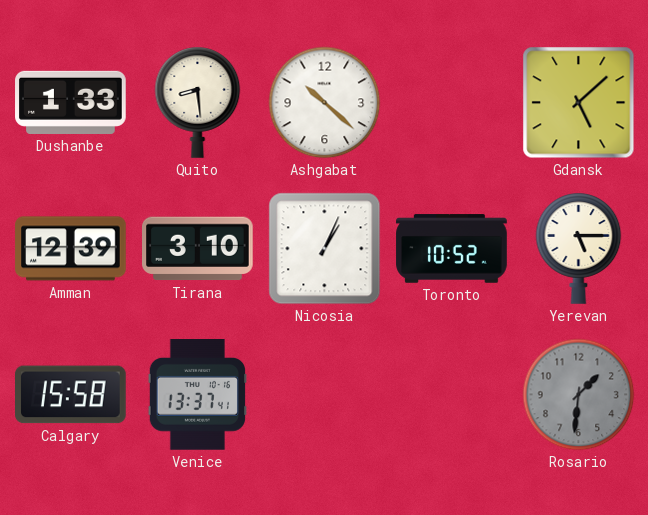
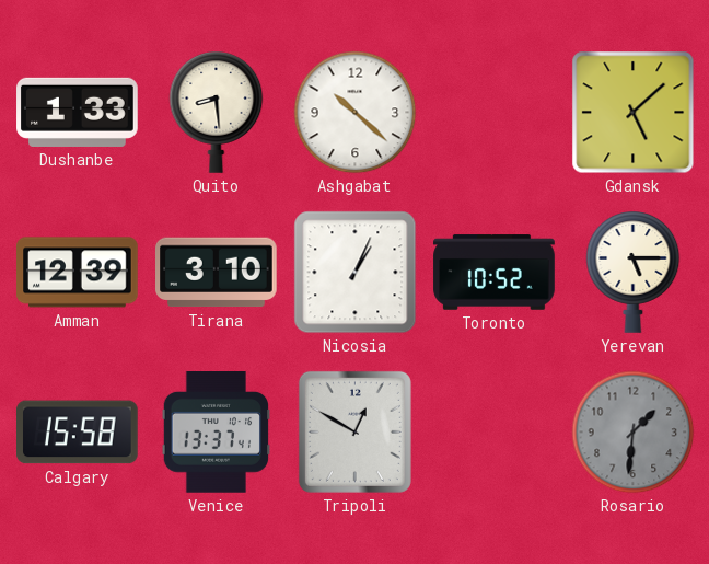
Tripoli: none -> 12:50 (354, 431)
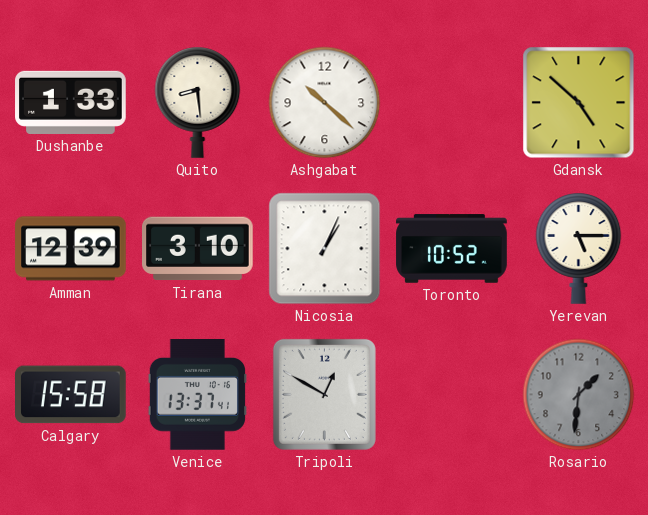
Gdansk: 5:08 -> 4:52 (579, 103)
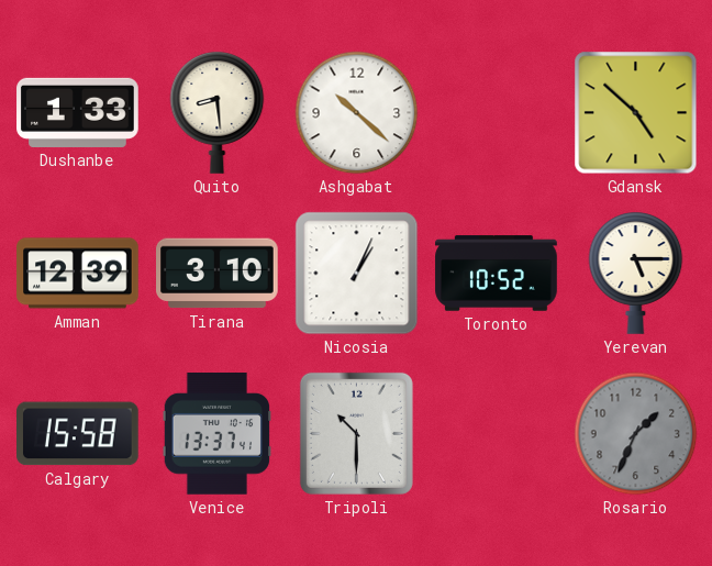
Tripoli: 12:50 -> 10:30 (356, 433)
Rosario: 1:31 -> 1:34 (636, 434)
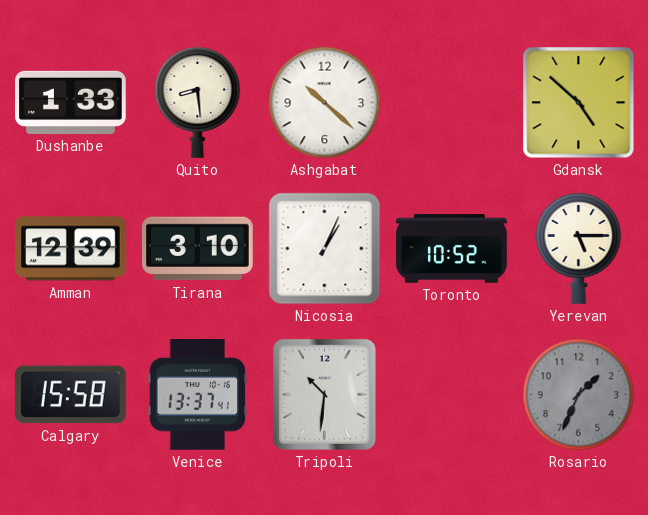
Tripoli: 10:30 -> 10:31 (324, 394)
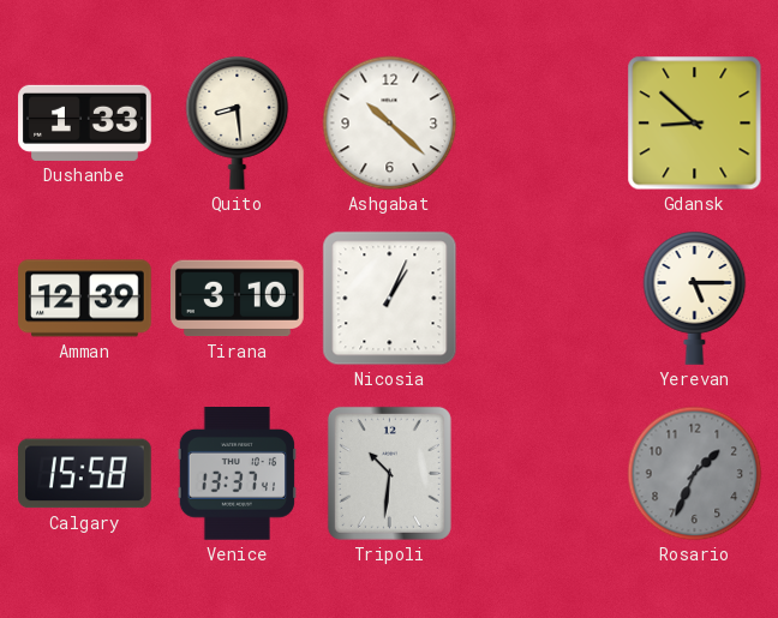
Gdansk: 4:52 -> 8:52 (695, 124)
Toronto: 10:52 -> none (452, 249)
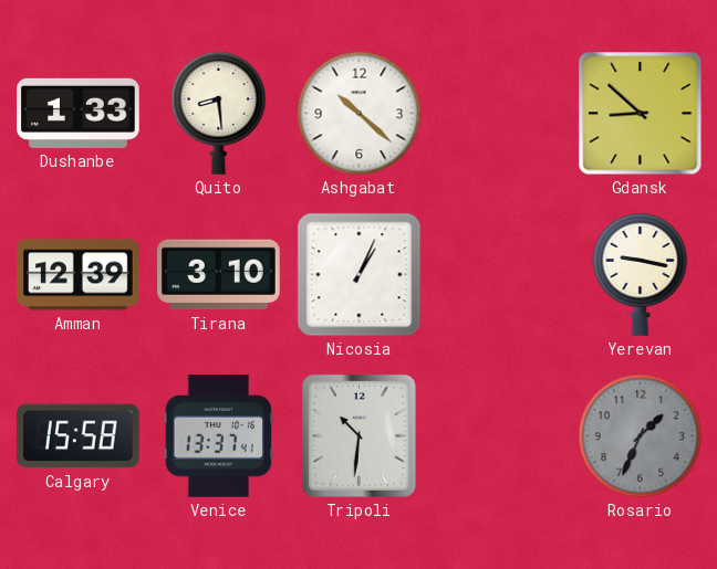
Yerevan: 5:15 -> 9:17 (641, 274)
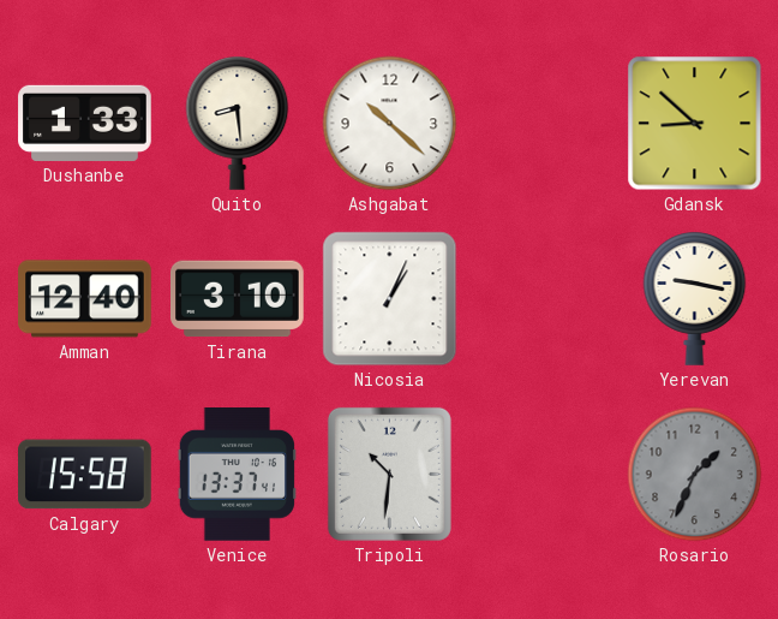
Amman: 12:39 -> 12:40 (85, 299)
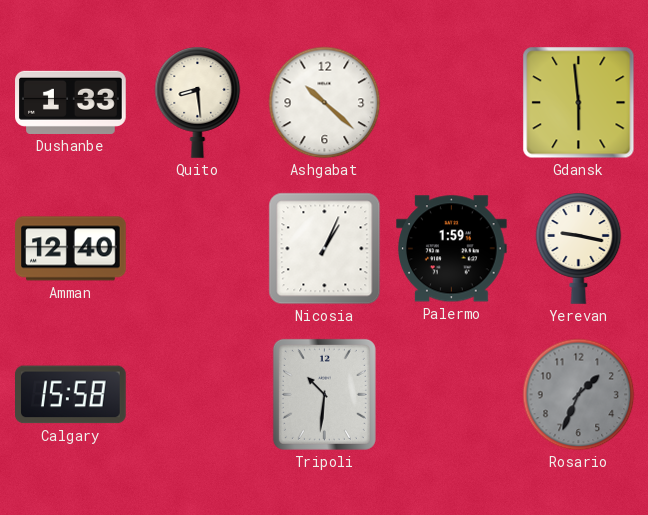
Gdansk: 8:52 -> 5:59 (579, 103)
Tirana: 3:10 -> none (238, 299)
Palermo: none -> 1:59 (452, 249)
Venice: 13:37 -> none (237, 475)
